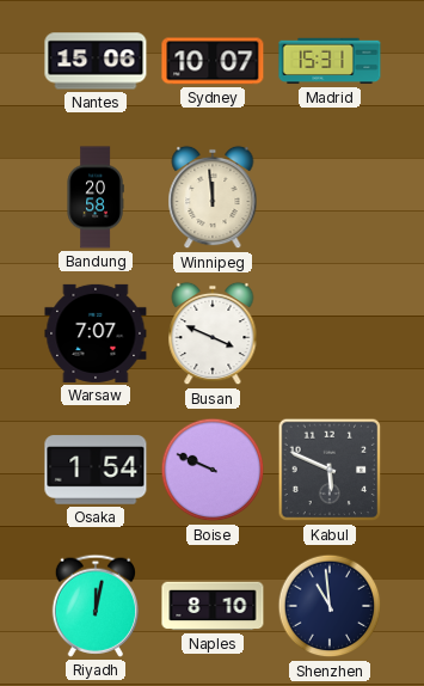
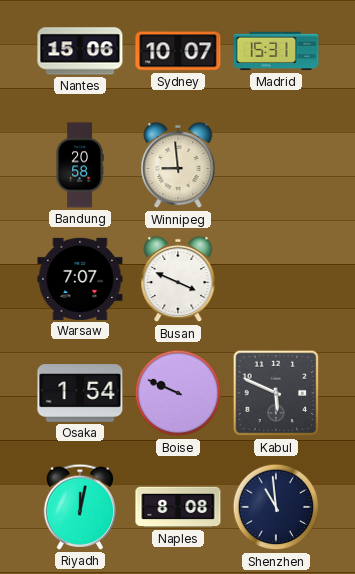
Winnipeg: 11:59 -> 8:59 (178, 165)
Naples: 8:10 -> 8:08 (178, 507)
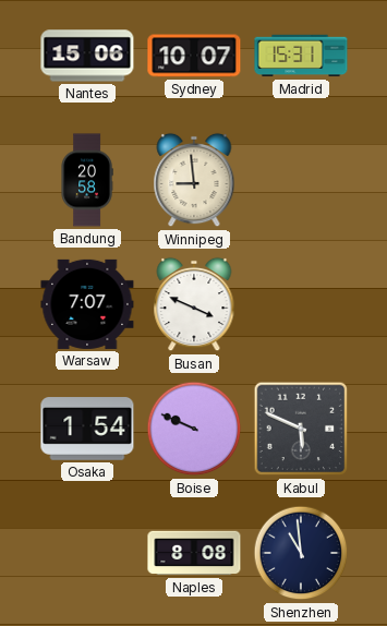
Riyadh: 12:02 -> none (79, 507)
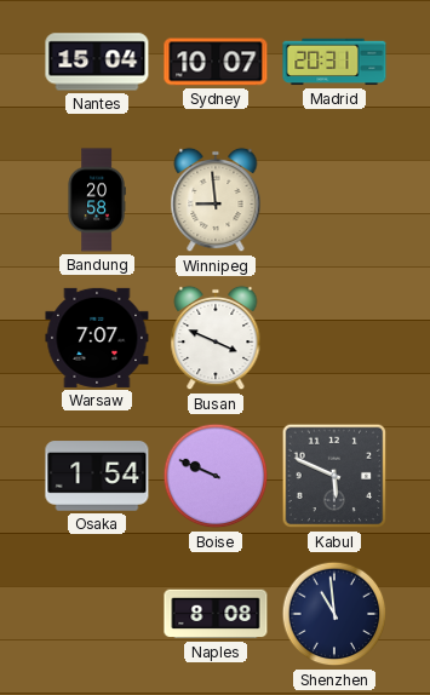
Nantes: 15:06 -> 15:04 (97, 62)
Madrid: 15:31 -> 20:31 (334, 62)
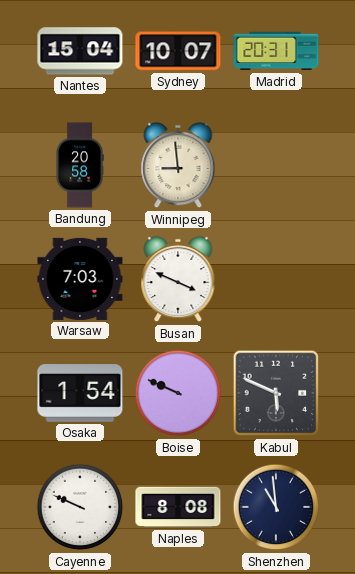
Warsaw: 7:07 -> 7:03 (80, 279)
Cayenne: none -> 9:49 (80, 507)
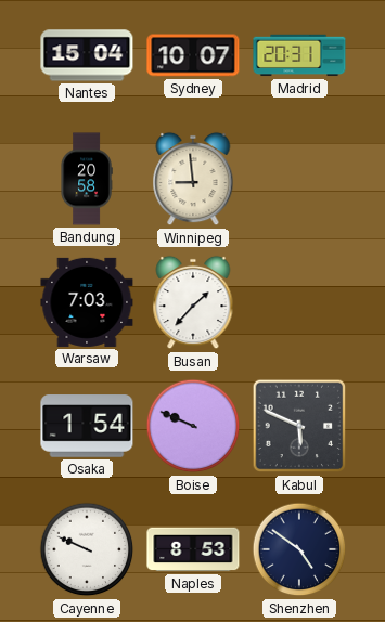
Busan: 3:49 -> 1:37 (193, 302)
Naples: 8:08 -> 8:53 (193, 549)
Shenzhen: 10:59 -> 4:51 (299, 549)
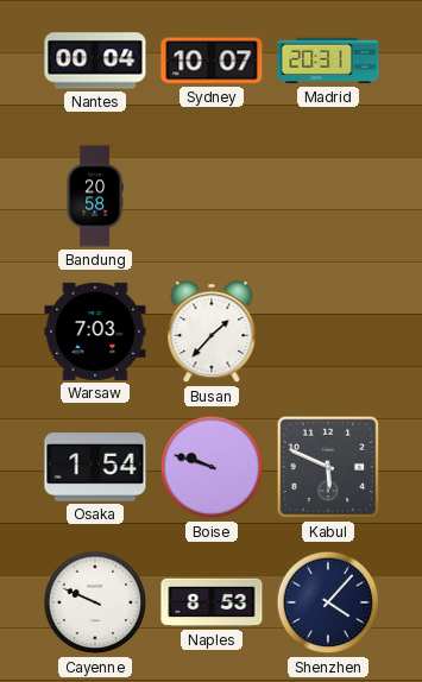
Nantes: 15:04 -> 00:04 (95, 61)
Winnipeg: 8:59 -> none (193, 179)
Boise: 9:49 -> 9:48 (212, 467)
Shenzhen: 4:51 -> 4:07 (328, 602)
